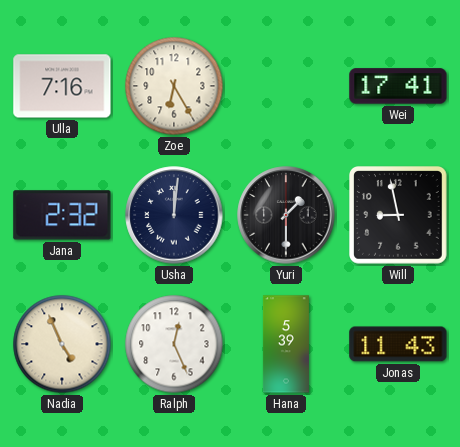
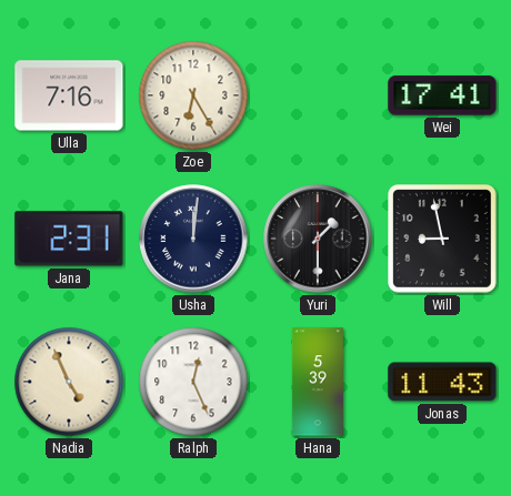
Jana: 2:32 -> 2:31 (69, 239)
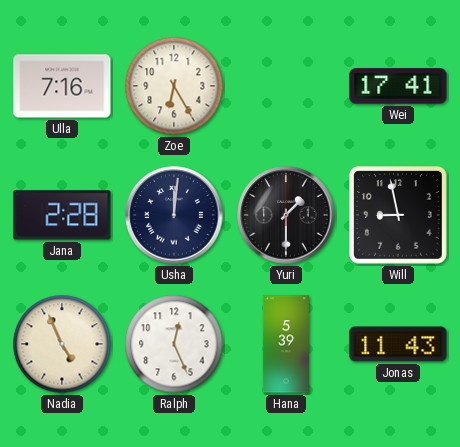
Jana: 2:31 -> 2:28 (62, 215)
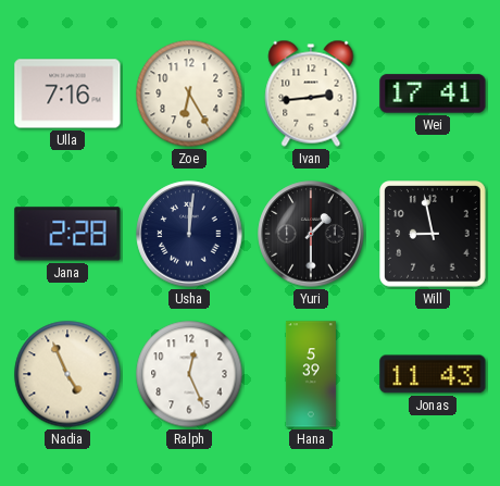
Ivan: none -> 2:44 (311, 94)
